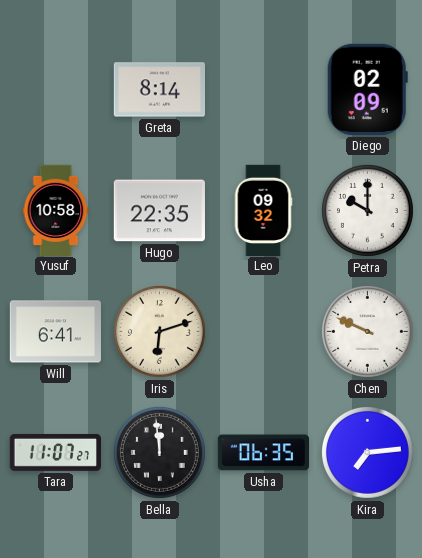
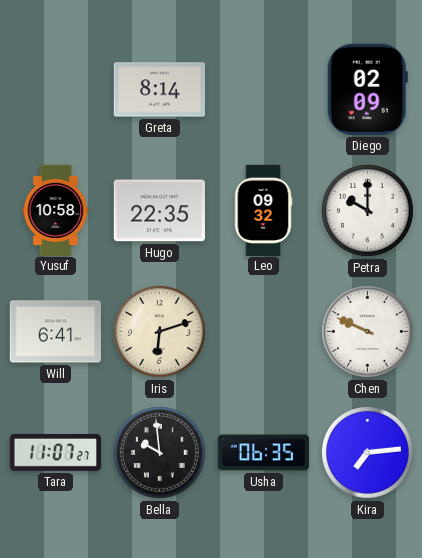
Bella: 11:59 -> 9:59 (159, 452)
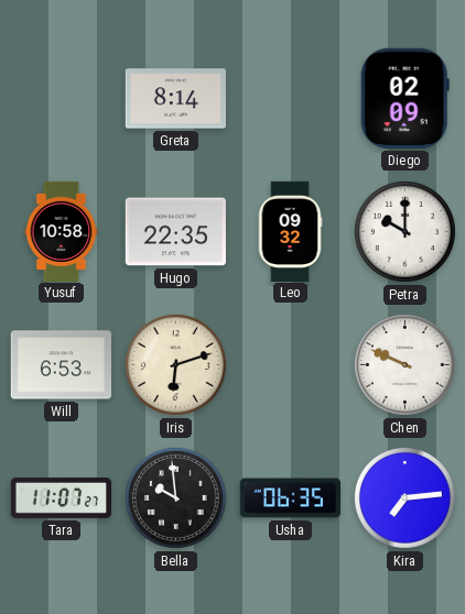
Will: 6:41 -> 6:53 (61, 365)
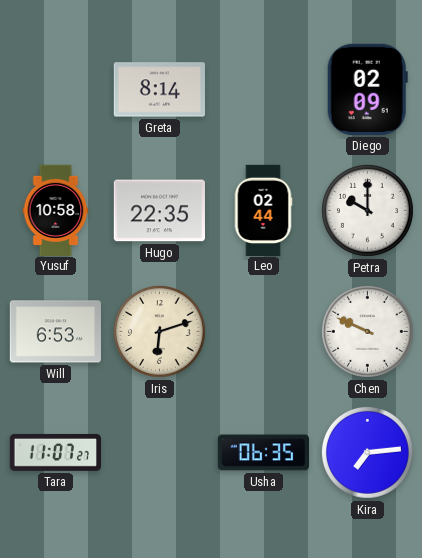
Leo: 09:32 -> 02:44 (263, 210)
Bella: 9:59 -> none (175, 497)
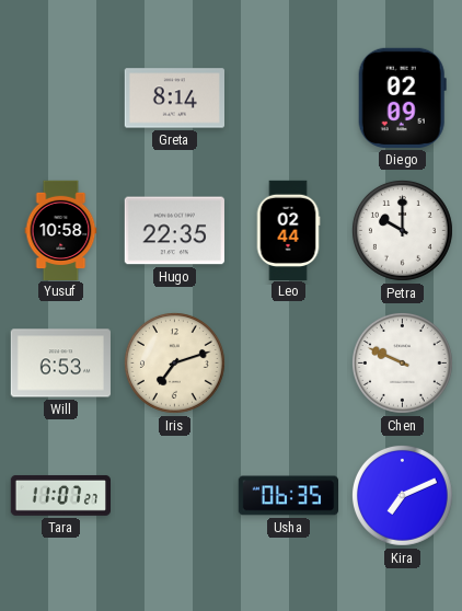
Iris: 6:12 -> 7:12 (174, 362)
Kira: 7:14 -> 7:11 (402, 495)
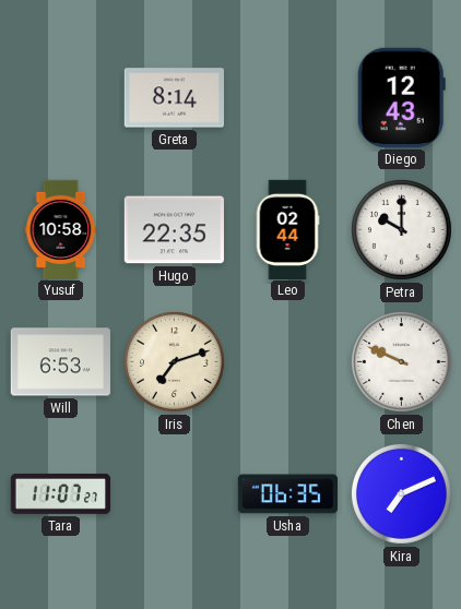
Diego: 02:09 -> 12:43 (401, 97)
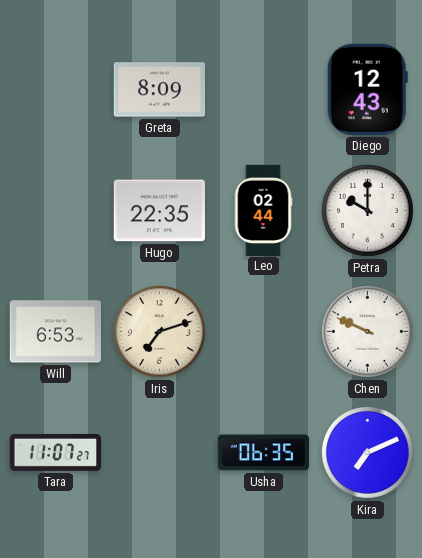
Greta: 8:14 -> 8:09 (159, 90)
Yusuf: 10:58 -> none (61, 229)
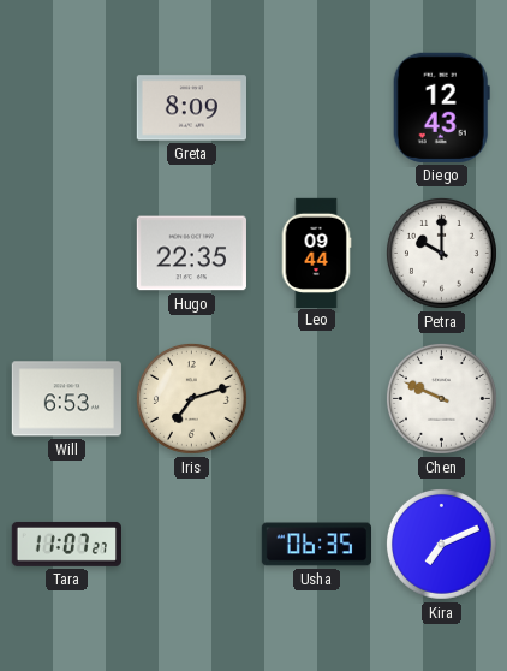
Leo: 02:44 -> 09:44 (316, 253)
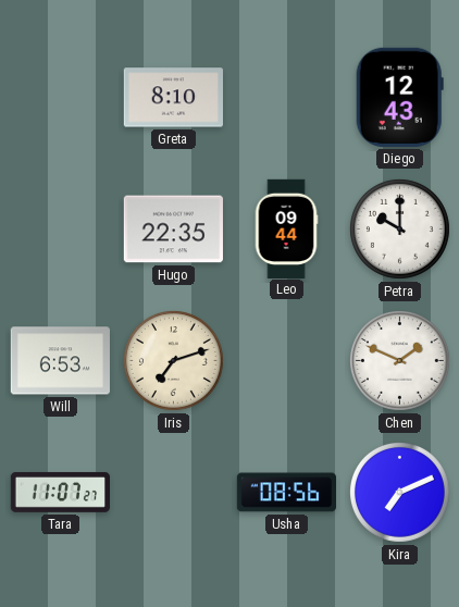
Greta: 8:09 -> 8:10 (173, 98)
Chen: 9:49 -> 1:49 (399, 360)
Usha: 06:35 -> 08:56 (286, 493)
